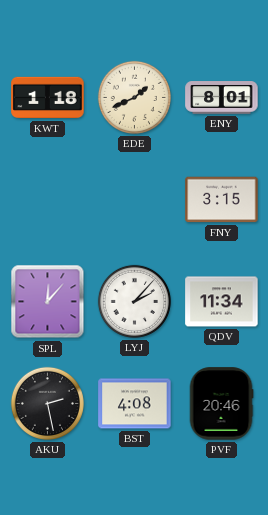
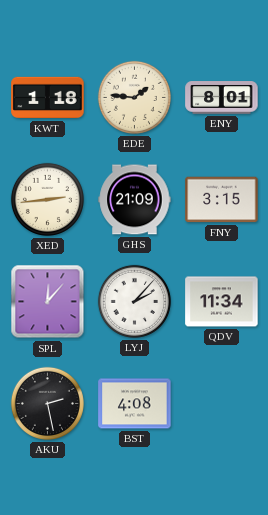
EDE: 1:41 -> 1:46 (134, 97)
XED: none -> 2:44 (47, 199)
GHS: none -> 21:09 (135, 200)
PVF: 20:46 -> none (221, 404)
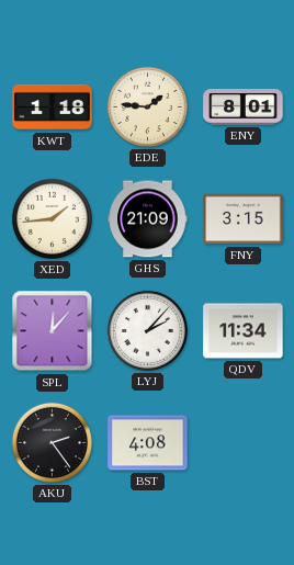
XED: 2:44 -> 1:44 (52, 218)
AKU: 2:28 -> 2:24 (52, 442)
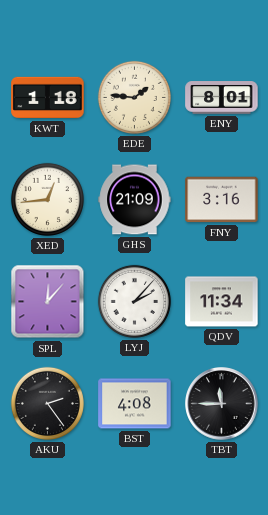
XED: 1:44 -> 12:44 (47, 199)
FNY: 3:15 -> 3:16 (222, 200)
TBT: none -> 11:45 (222, 404)
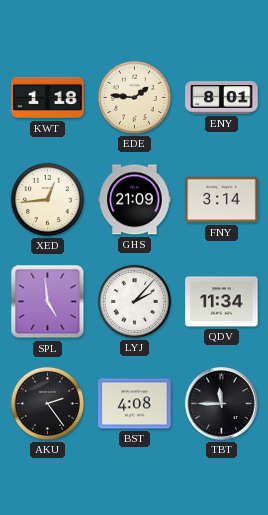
FNY: 3:16 -> 3:14 (222, 200)
SPL: 12:07 -> 4:59 (48, 302)
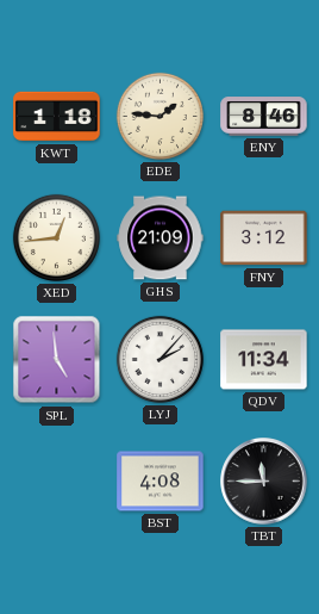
ENY: 8:01 -> 8:46 (264, 117)
FNY: 3:14 -> 3:12 (264, 238)
AKU: 2:24 -> none (47, 403)
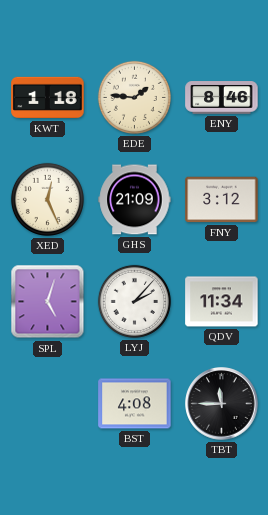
XED: 12:44 -> 12:26 (47, 199)
SPL: 4:59 -> 5:03 (48, 302)
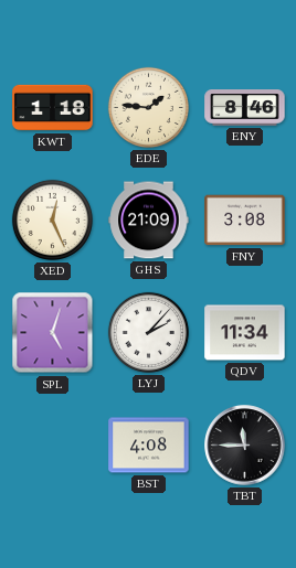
FNY: 3:12 -> 3:08 (245, 221)
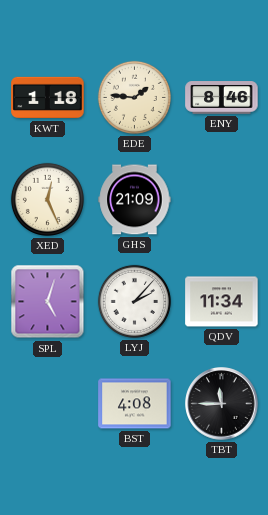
FNY: 3:08 -> none (245, 221)
